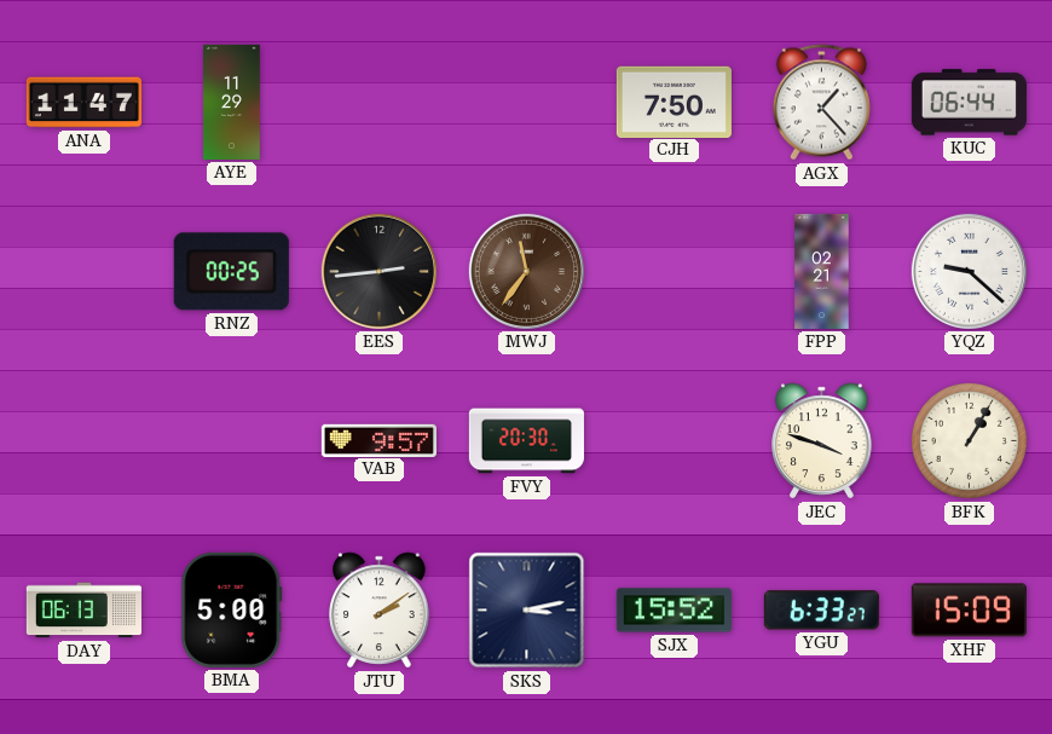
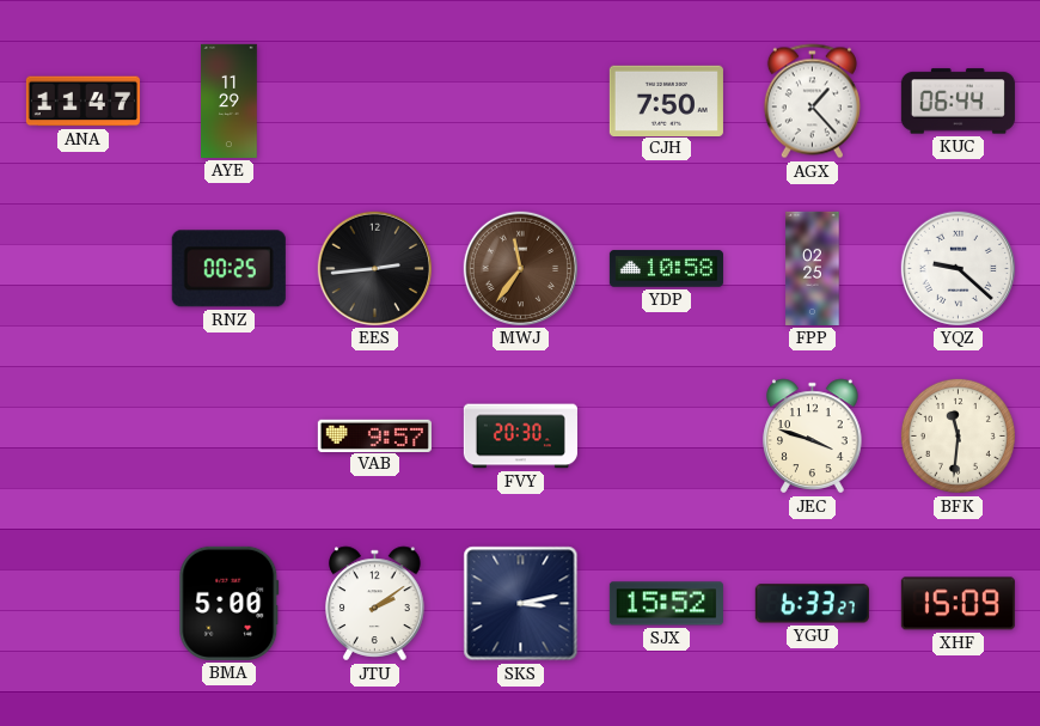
YDP: none -> 10:58 (666, 269)
FPP: 02:21 -> 02:25 (813, 268)
BFK: 1:05 -> 11:31 (958, 435)
DAY: 06:13 -> none (83, 611)
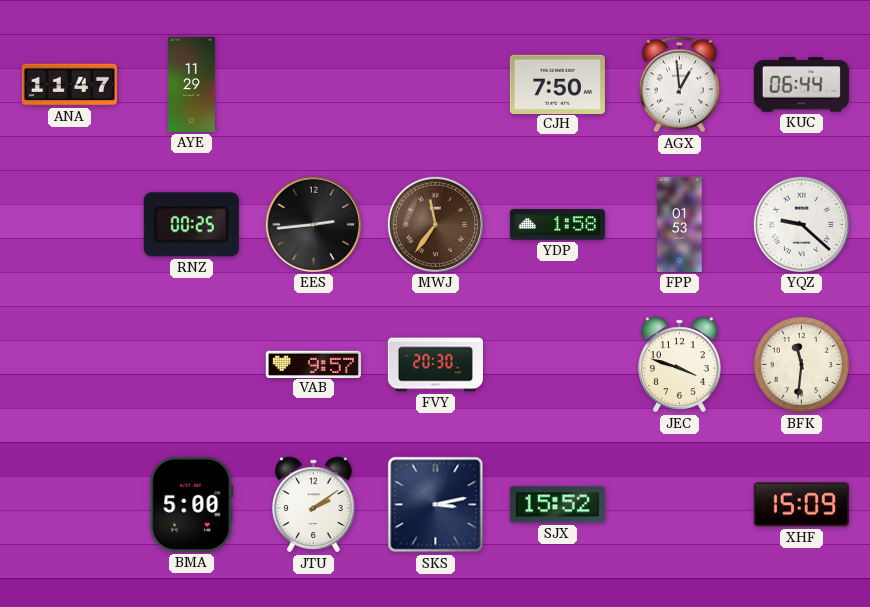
AGX: 1:23 -> 12:59 (679, 85)
YDP: 10:58 -> 1:58 (557, 225)
FPP: 02:25 -> 01:53 (680, 224)
YGU: 6:33 -> none (812, 604)
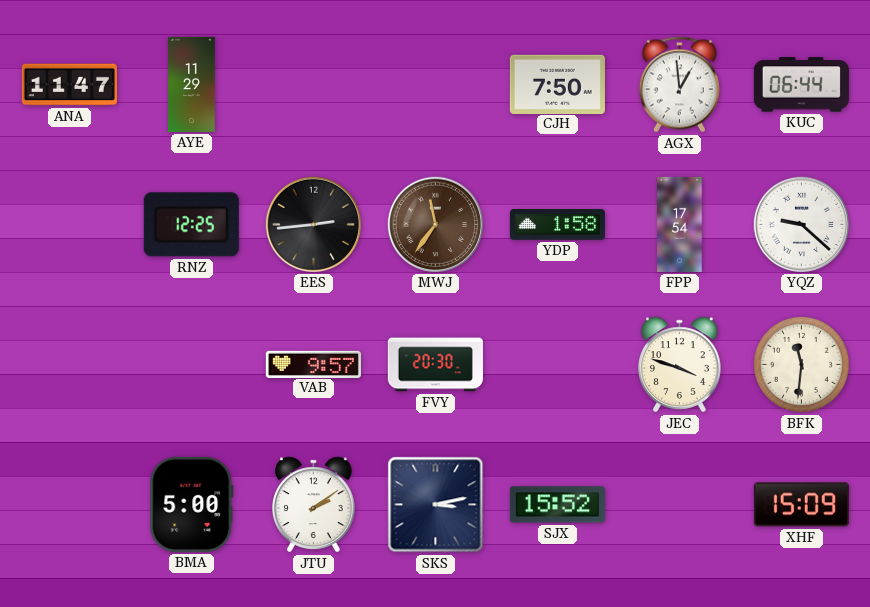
RNZ: 00:25 -> 12:25 (191, 225)
FPP: 01:53 -> 17:54 (680, 224)
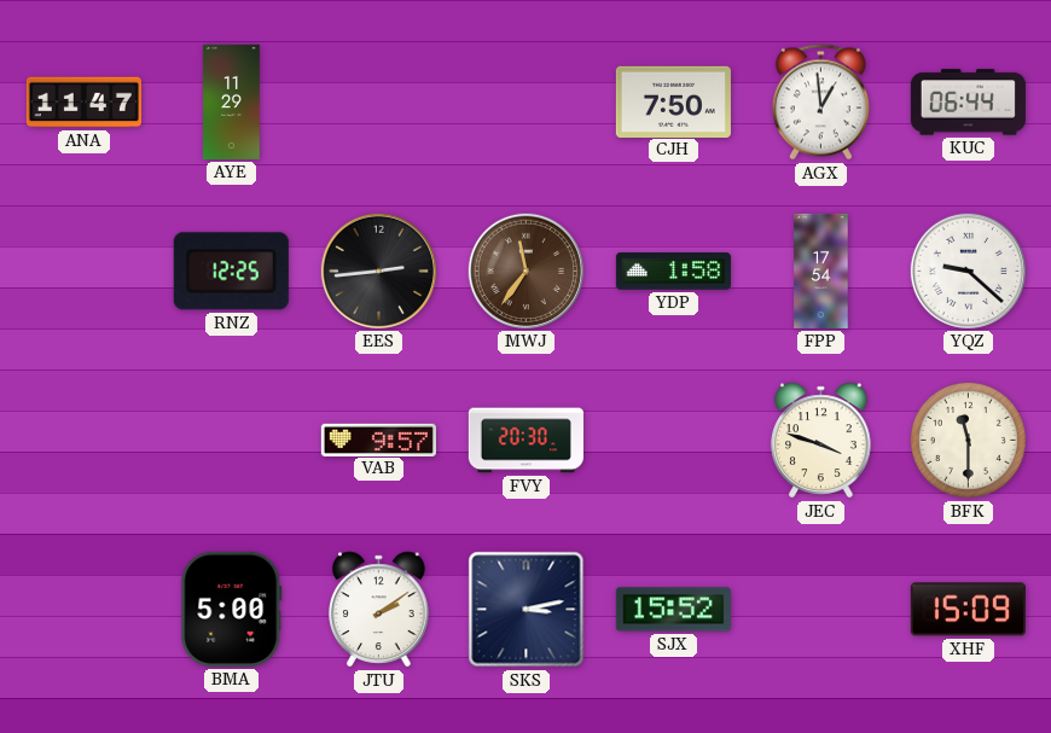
BFK: 11:31 -> 11:30 (968, 440)
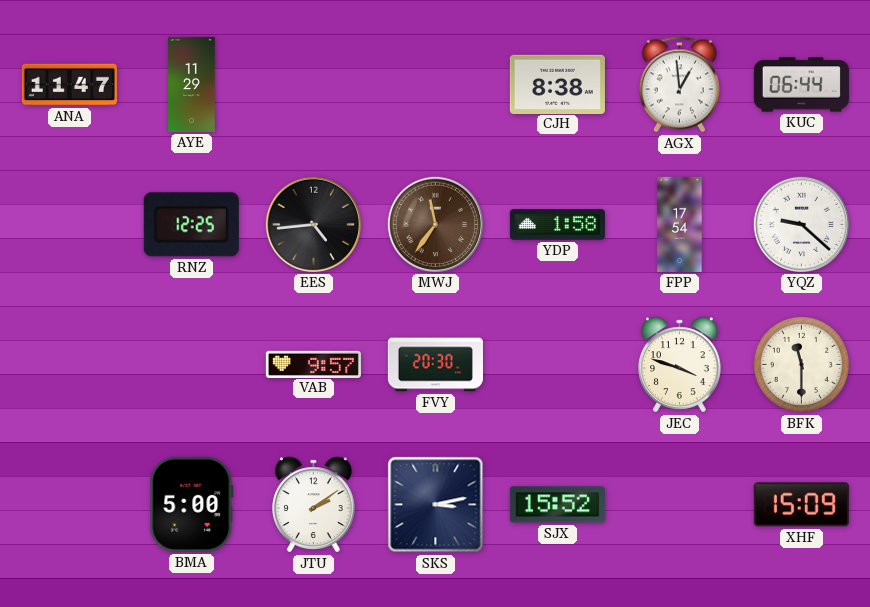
CJH: 7:50 -> 8:38 (557, 84)
EES: 2:44 -> 4:44 (313, 224)
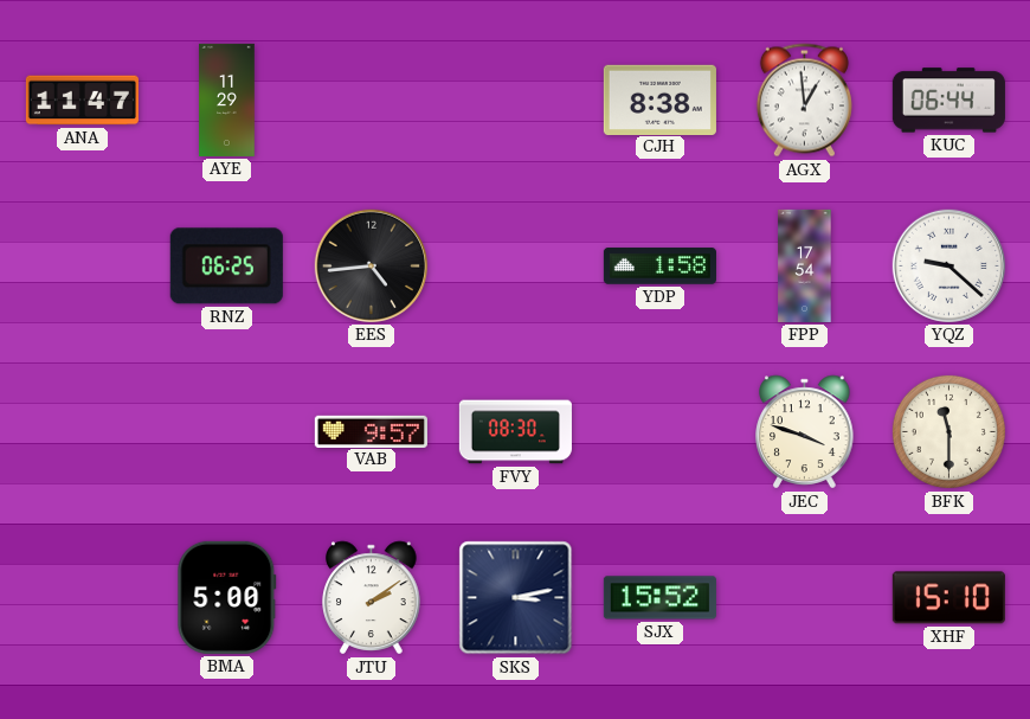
RNZ: 12:25 -> 06:25 (226, 267)
MWJ: 11:36 -> none (435, 224)
FVY: 20:30 -> 08:30 (515, 432)
XHF: 15:09 -> 15:10 (948, 598)
